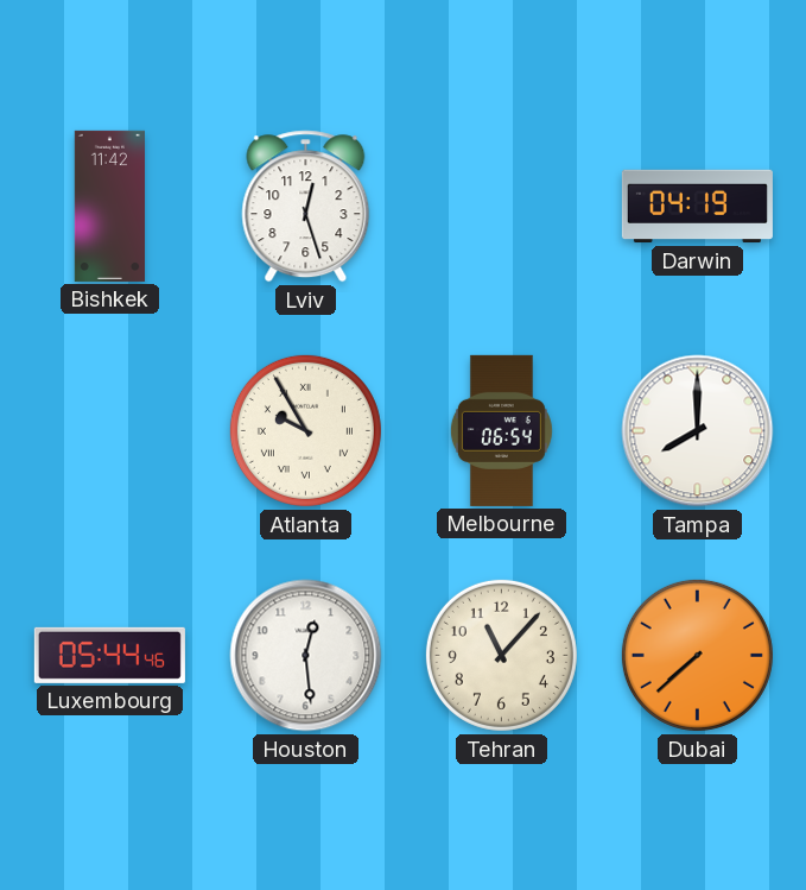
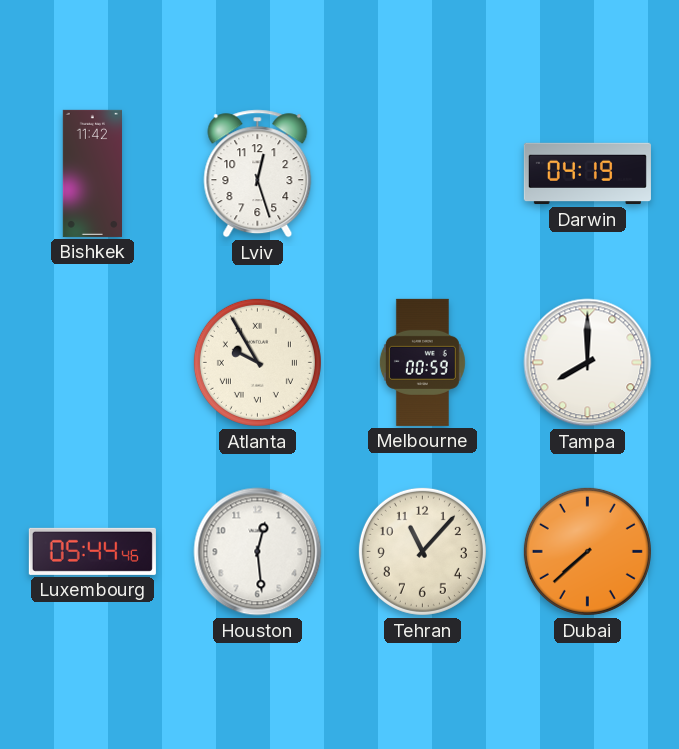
Melbourne: 06:54 -> 00:59 (422, 362)
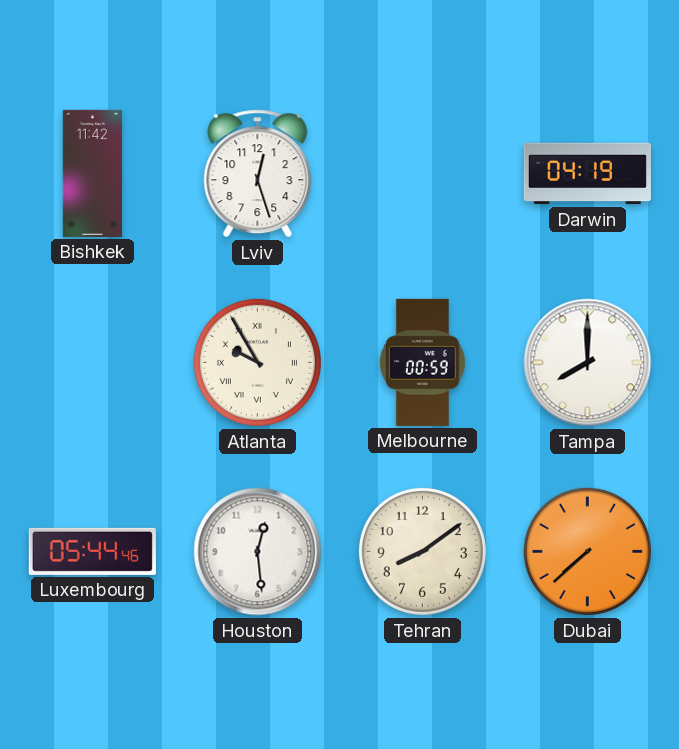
Tehran: 11:07 -> 8:09 (422, 551)
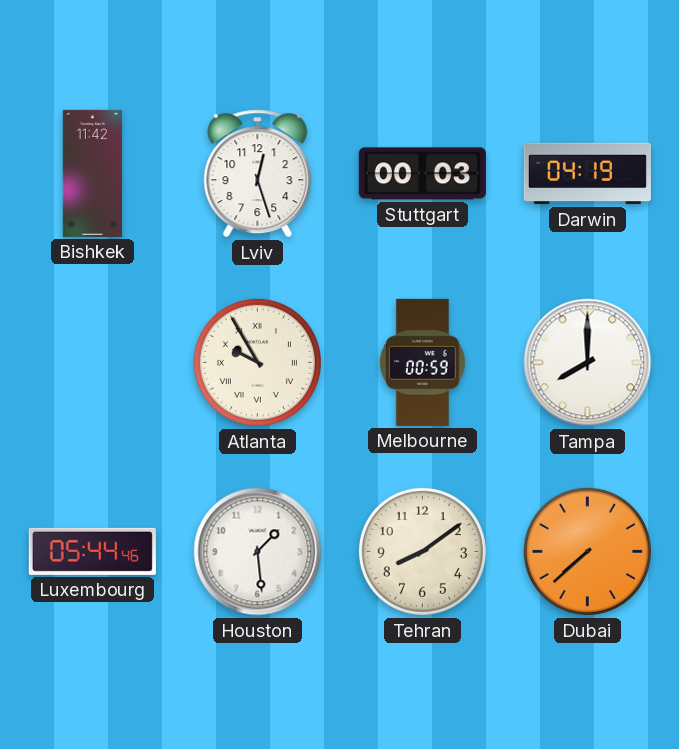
Stuttgart: none -> 00:03 (422, 174)
Houston: 12:29 -> 1:29 (258, 552)
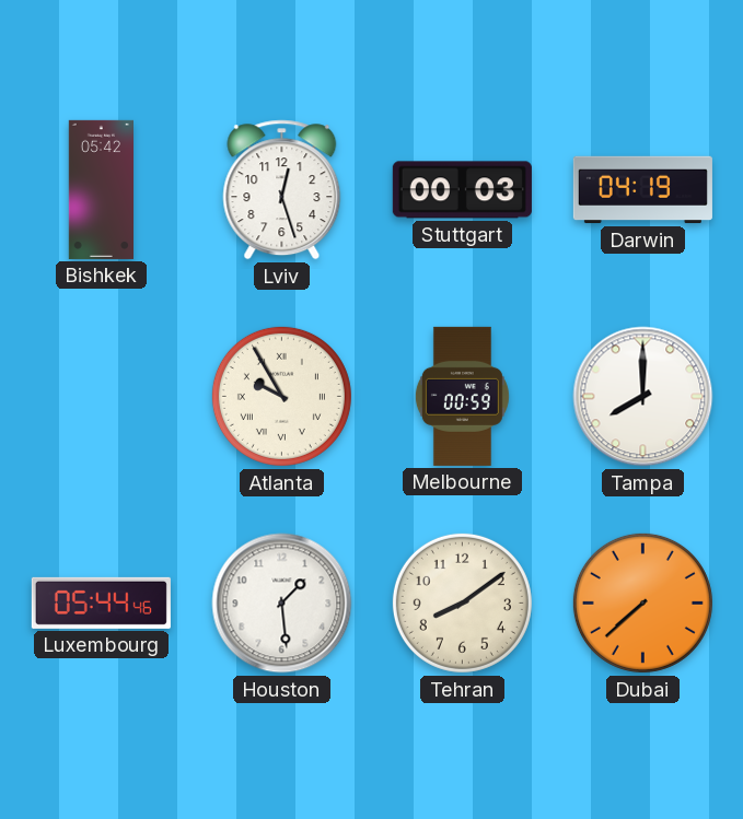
Bishkek: 11:42 -> 05:42 (101, 189)
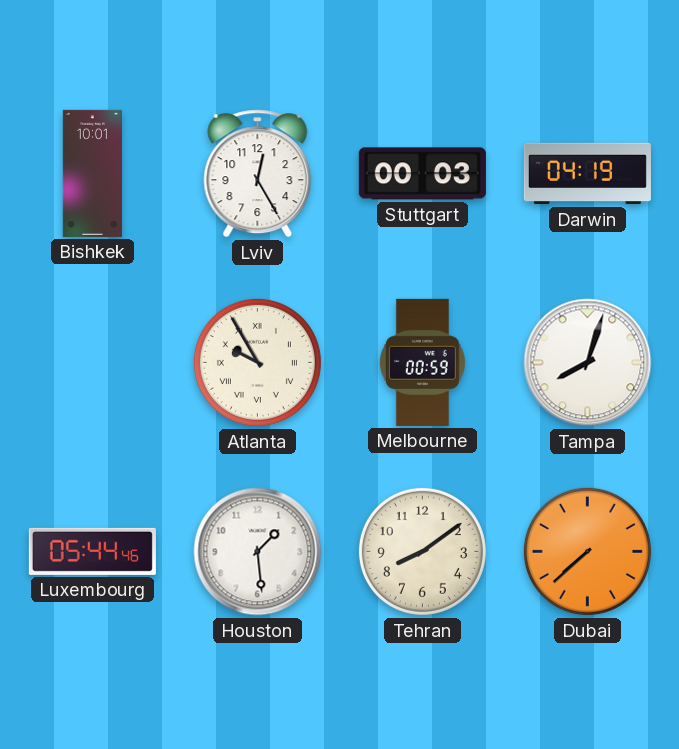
Bishkek: 05:42 -> 10:01 (92, 173)
Lviv: 12:27 -> 12:25 (258, 174)
Tampa: 8:00 -> 8:03 (588, 363)
